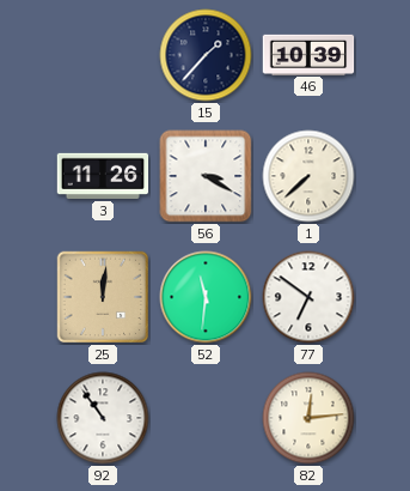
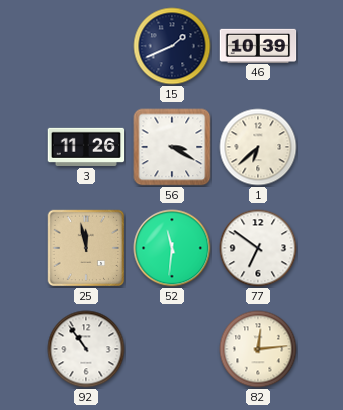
15: 1:37 -> 1:41 (172, 46)
1: 7:38 -> 6:38 (258, 147)
25: 12:01 -> 11:58 (86, 248)
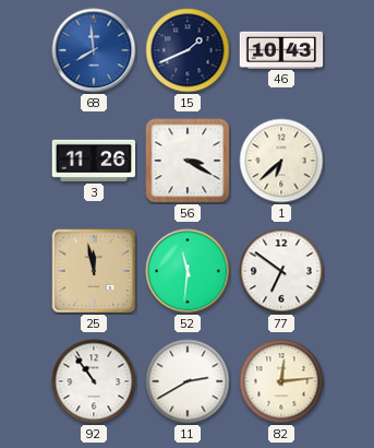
68: none -> 7:59 (94, 50)
46: 10:39 -> 10:43 (281, 49)
11: none -> 2:40 (188, 381)
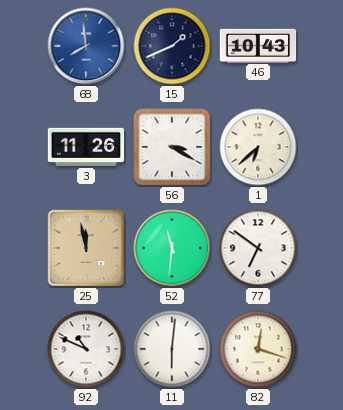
92: 10:54 -> 10:49 (86, 349)
11: 2:40 -> 6:01 (172, 349)
82: 12:14 -> 12:18 (258, 349)
